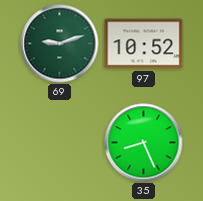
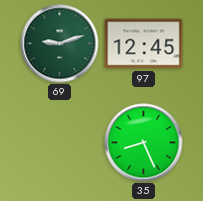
97: 10:52 -> 12:45 (144, 44)
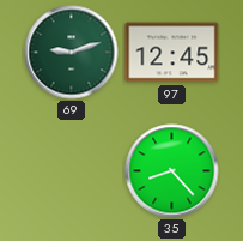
35: 8:26 -> 8:23 (172, 171)
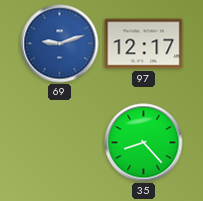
69 dial: green -> blue (60, 44)
97: 12:45 -> 12:17 (144, 44)
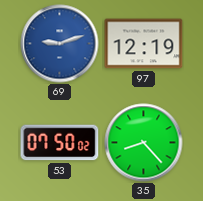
97: 12:17 -> 12:19 (144, 44)
53: none -> 07:50 (60, 143)
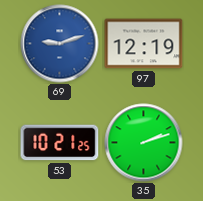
53: 07:50 -> 10:21 (60, 143)
35: 8:23 -> 2:12 (144, 143)
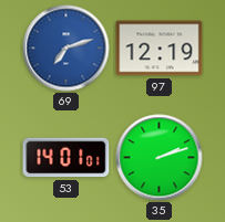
69: 9:12 -> 7:12 (67, 49)
53: 10:21 -> 14:01 (67, 158)
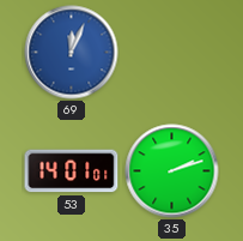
69: 7:12 -> 12:04 (72, 53)
97: 12:19 -> none (160, 49)
